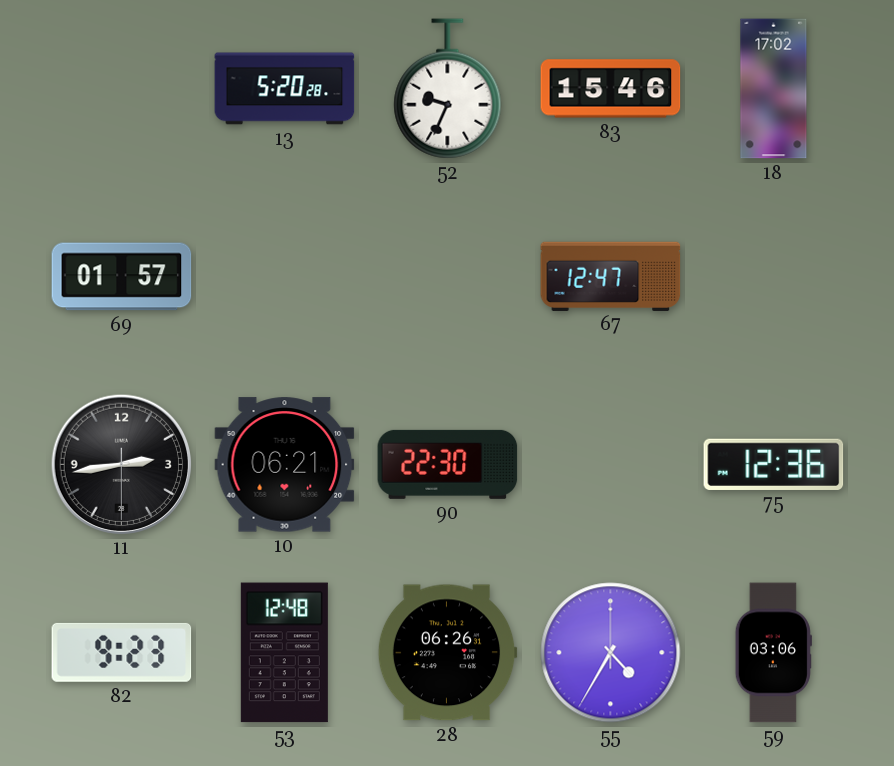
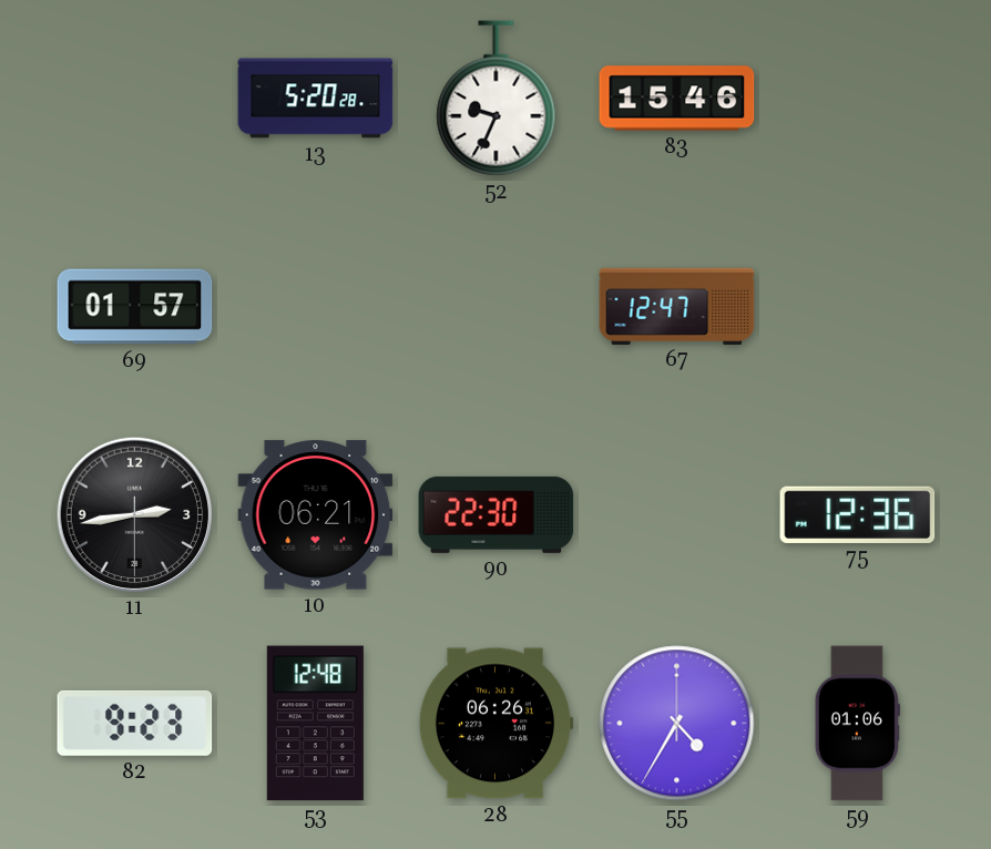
18: 17:02 -> none (774, 89)
59: 03:06 -> 01:06 (857, 724)
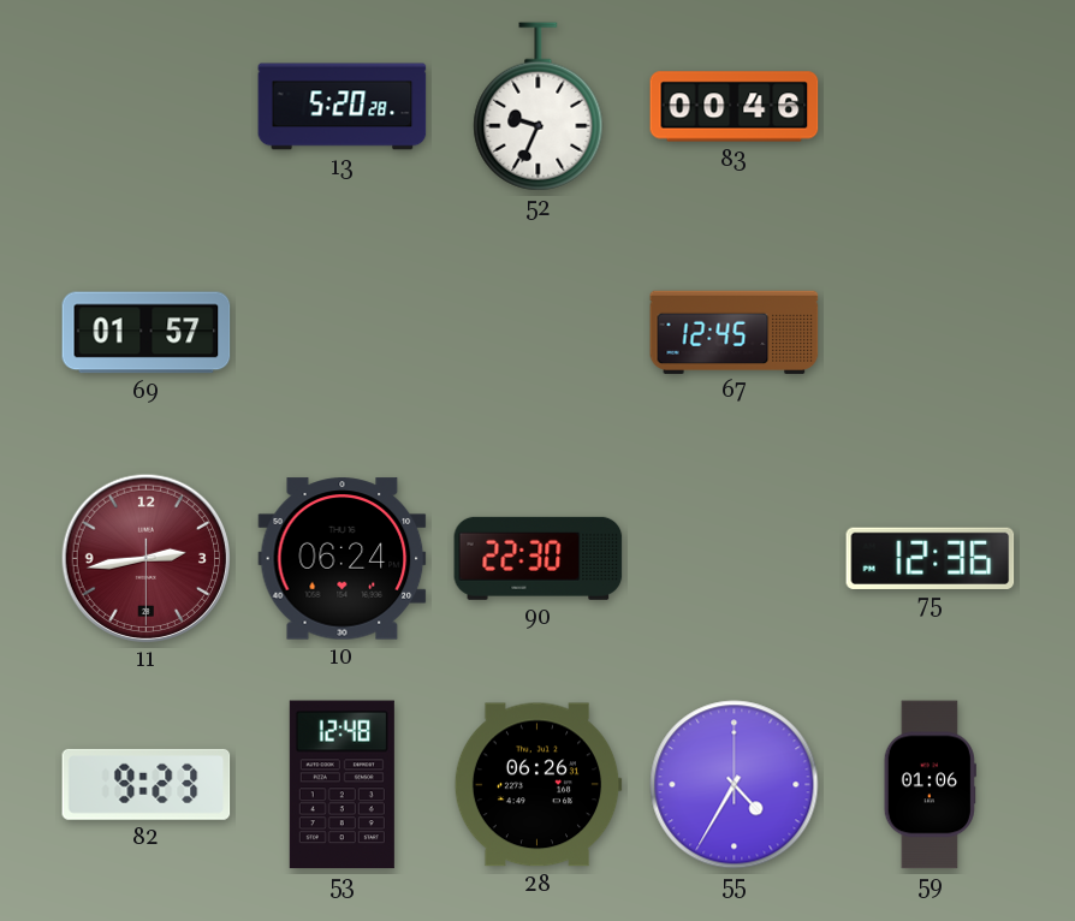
83: 15:46 -> 00:46 (735, 107)
67: 12:47 -> 12:45 (735, 332)
11 dial: black -> burgundy (145, 558)
10: 06:21 -> 06:24 (343, 559)
